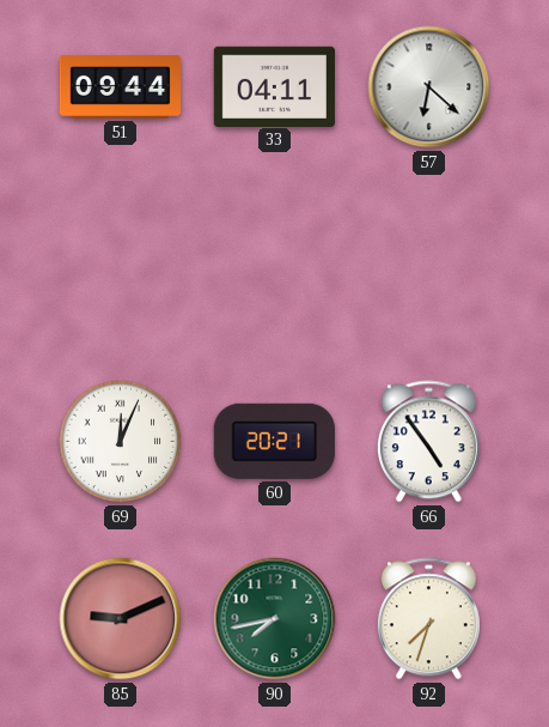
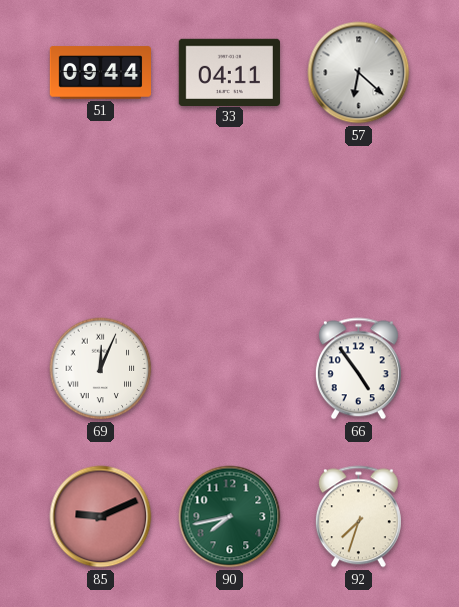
60: 20:21 -> none (274, 441)
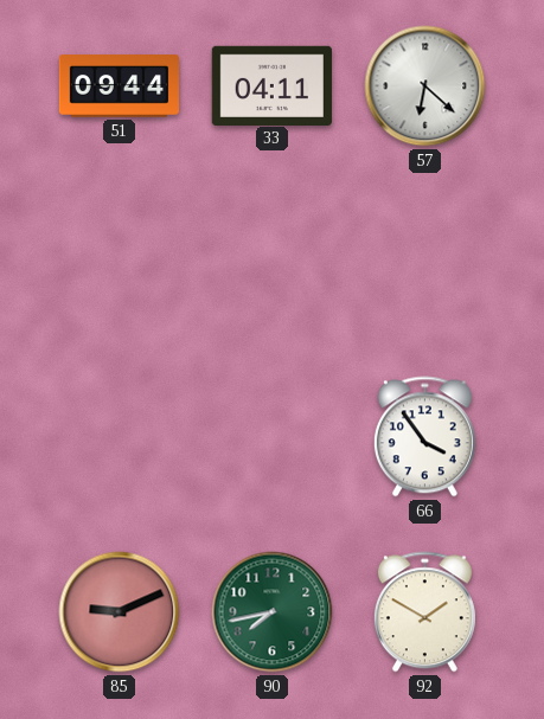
69: 12:04 -> none (101, 369)
66: 4:54 -> 3:54 (424, 437)
92: 7:33 -> 1:50 (424, 612)
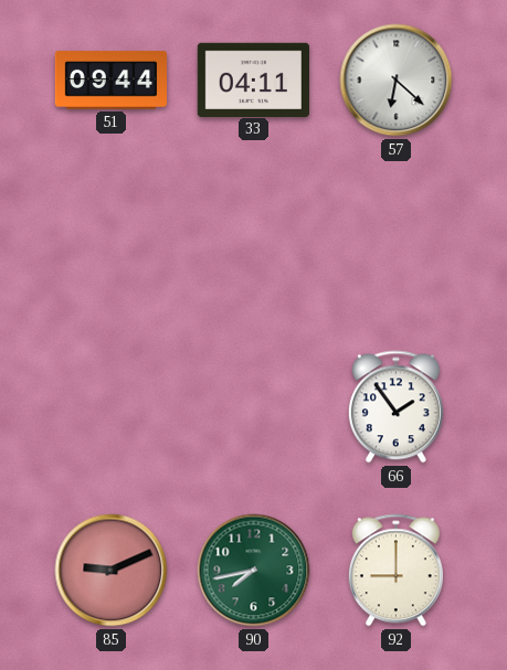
66: 3:54 -> 1:54 (395, 407)
92: 1:50 -> 9:00 (395, 571)
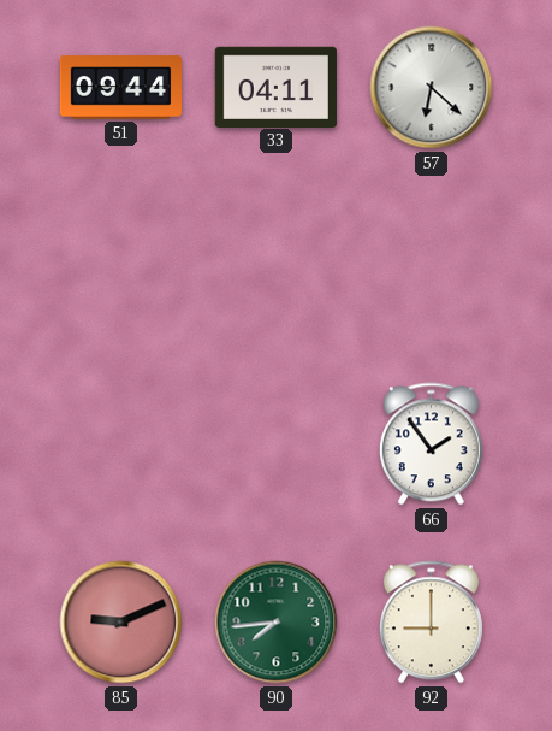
90: 7:43 -> 7:44 (277, 623)
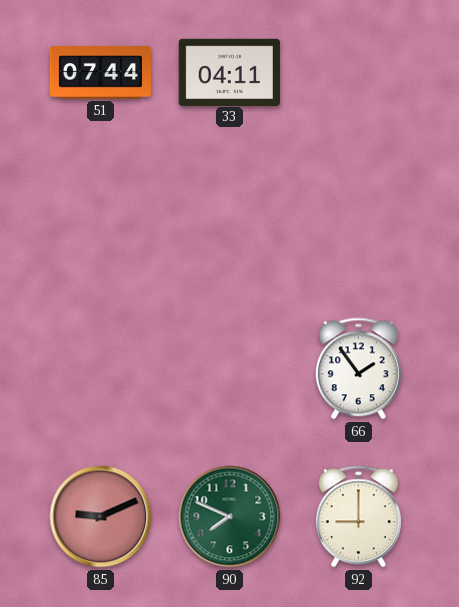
51: 09:44 -> 07:44 (100, 73)
57: 6:22 -> none (432, 88)
90: 7:44 -> 7:49 (230, 517)
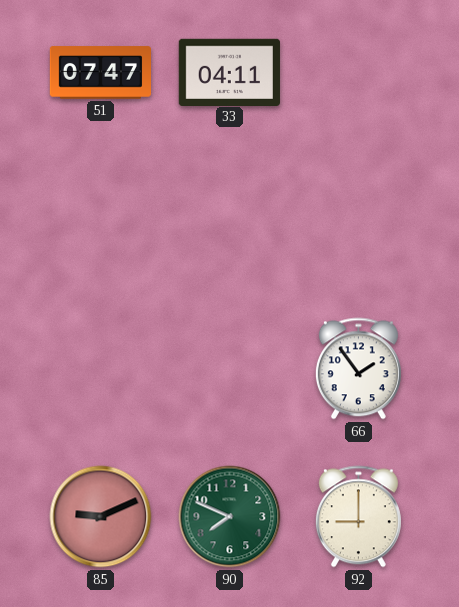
51: 07:44 -> 07:47 (100, 73)
